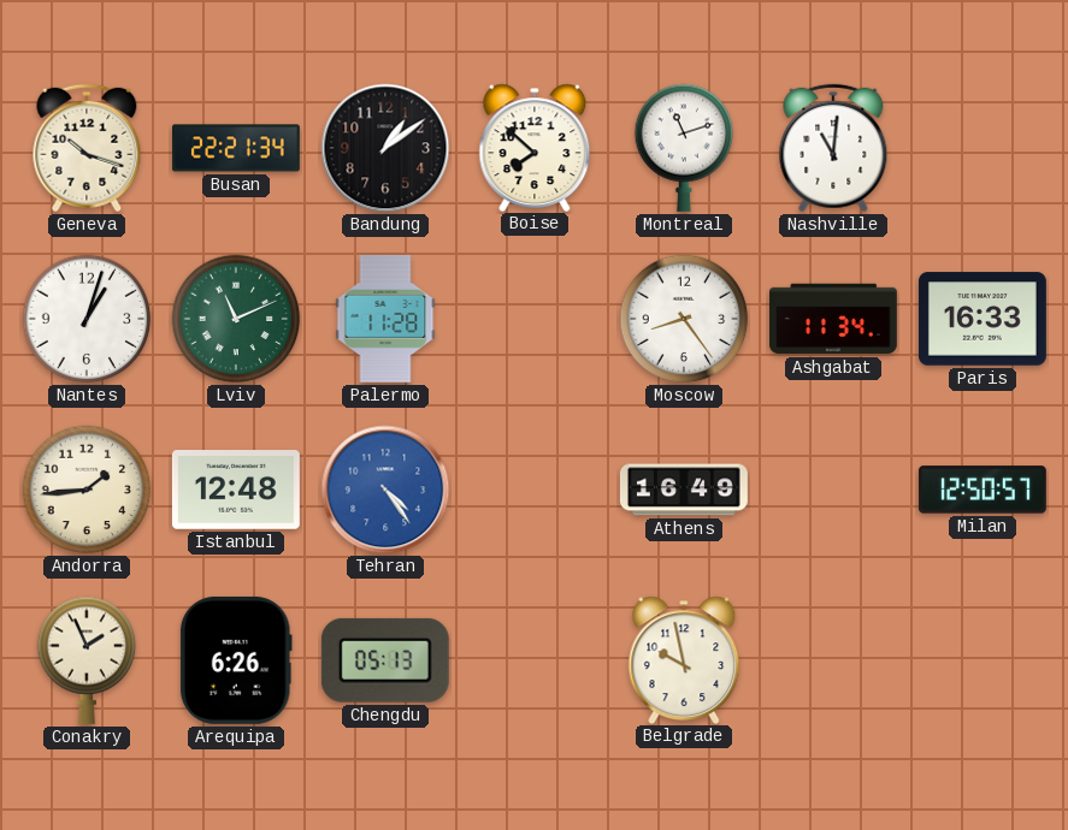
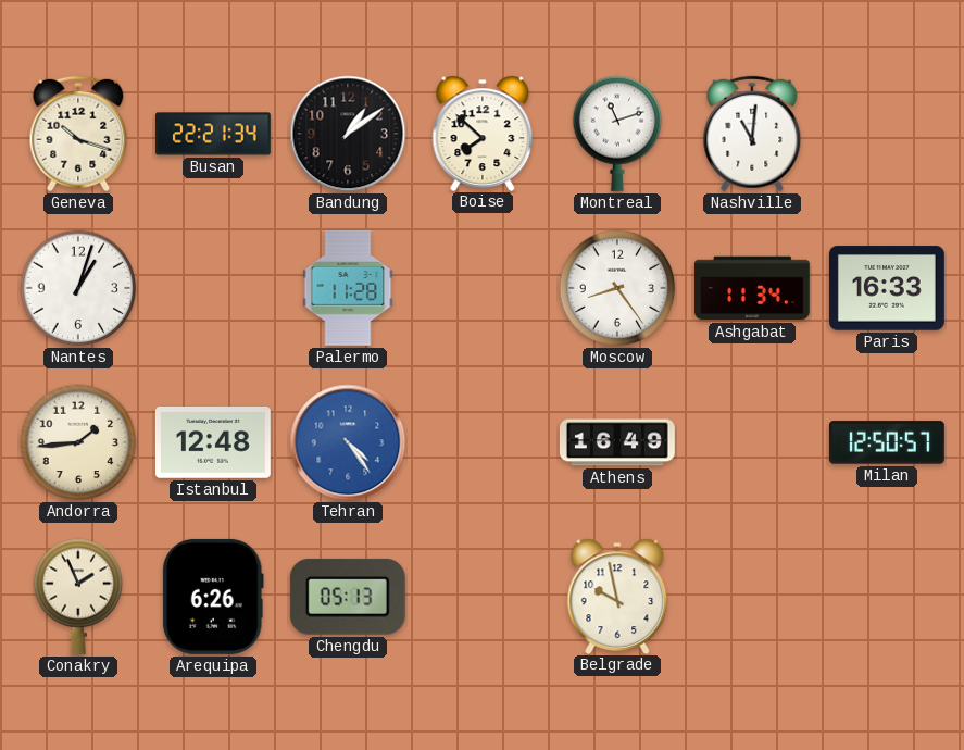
Lviv: 11:11 -> none (236, 319)
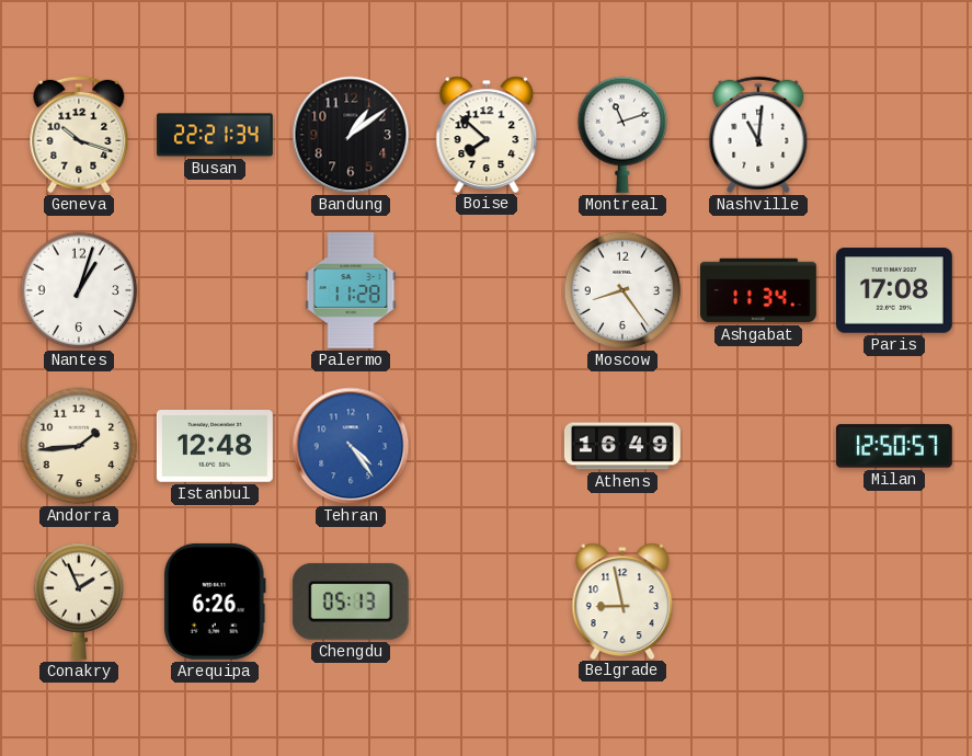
Paris: 16:33 -> 17:08 (894, 290)
Belgrade: 9:58 -> 8:58 (622, 600)
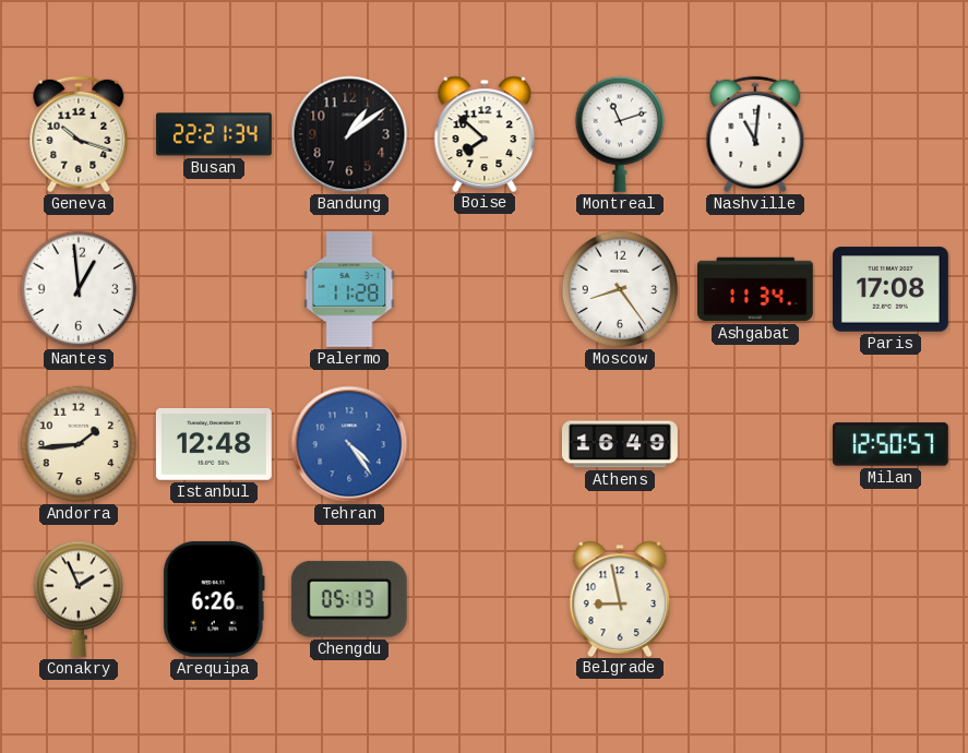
Nantes: 1:03 -> 12:59 (79, 289)
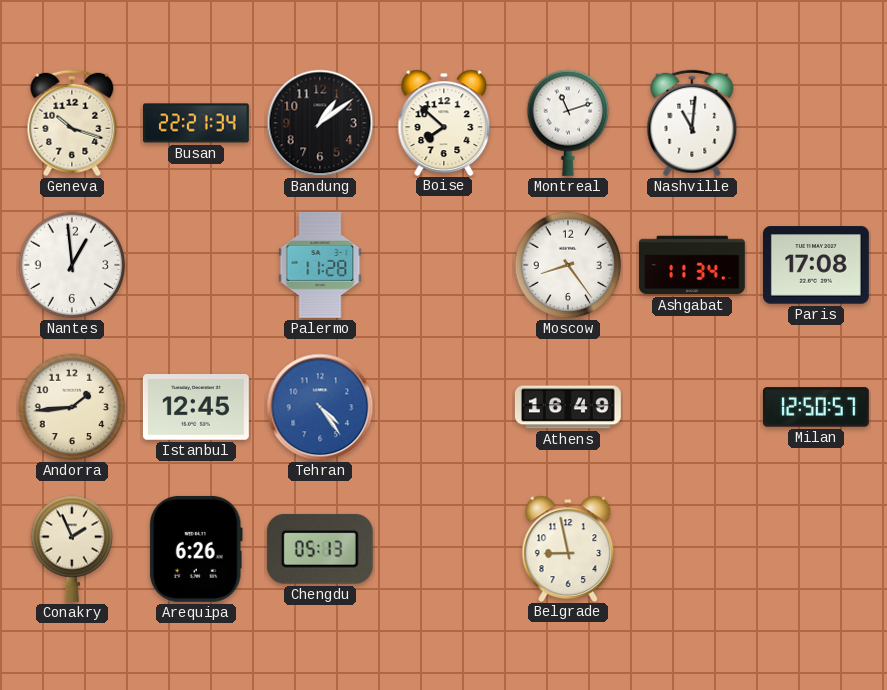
Istanbul: 12:48 -> 12:45 (196, 408)
